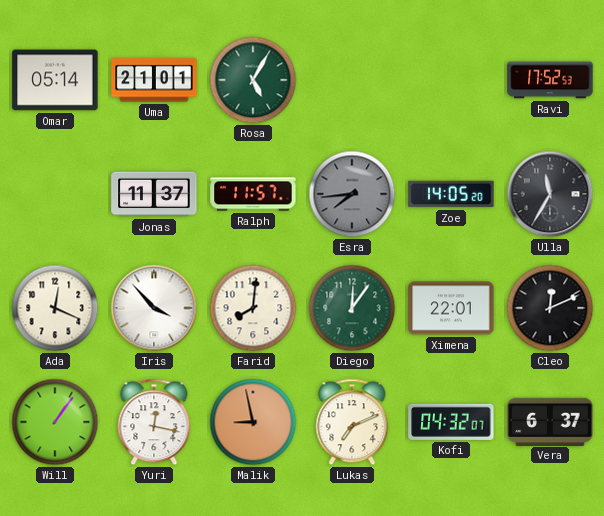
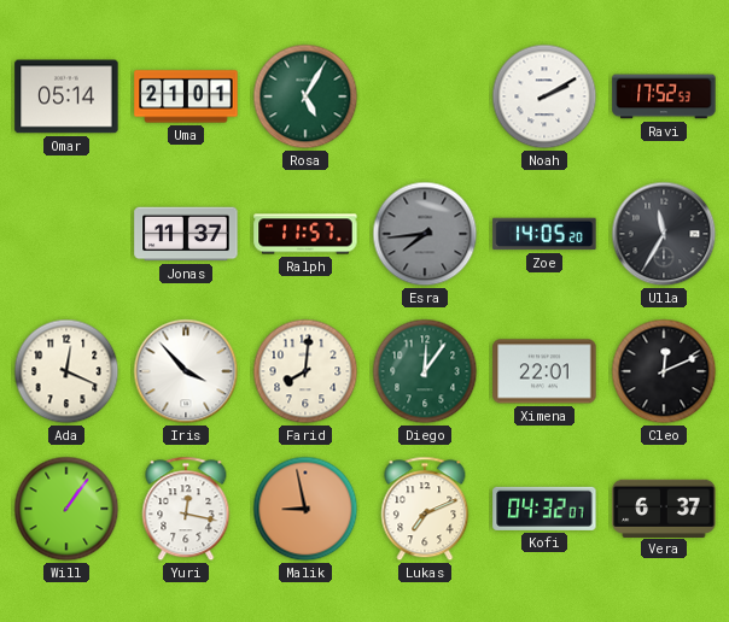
Noah: none -> 2:10 (544, 96)
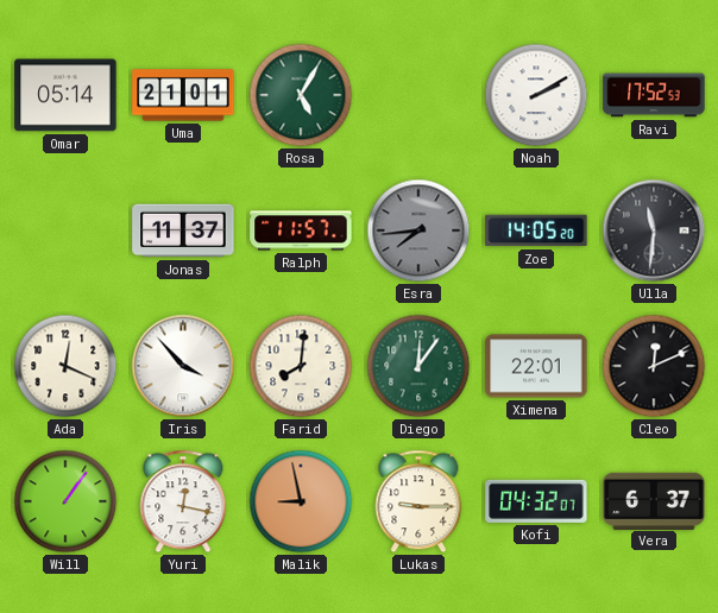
Ulla: 11:35 -> 11:31 (654, 230)
Lukas: 7:11 -> 9:15 (418, 501)
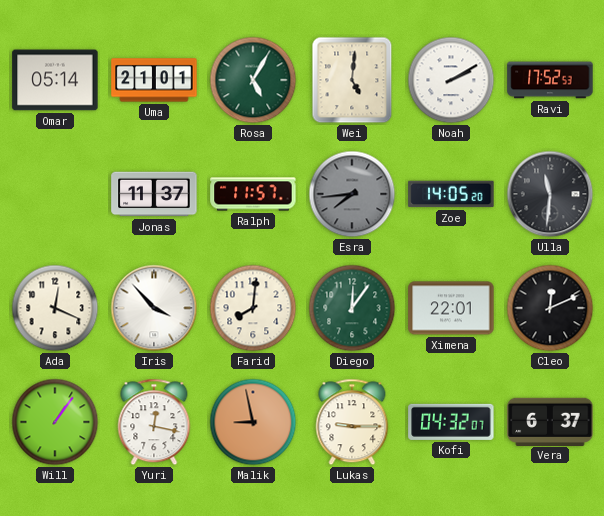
Wei: none -> 5:01 (352, 80)
